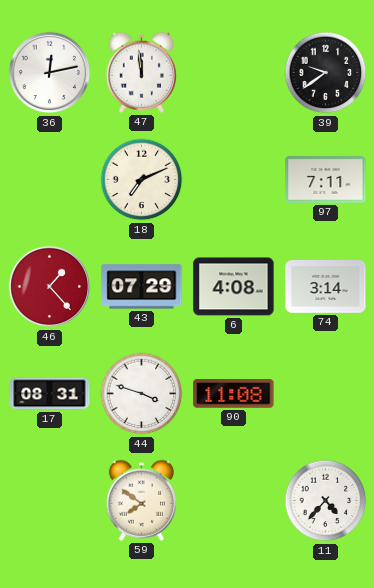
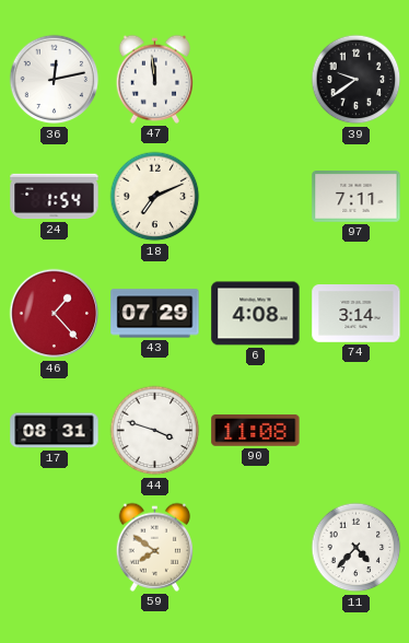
24: none -> 1:54 (55, 197)
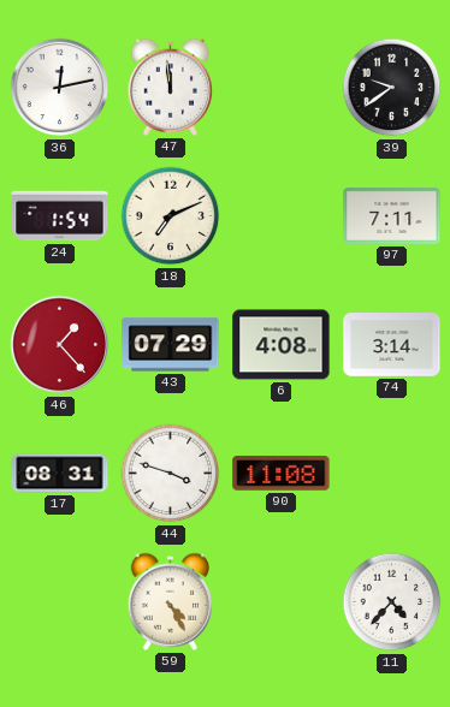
59: 7:51 -> 4:25 (170, 601)
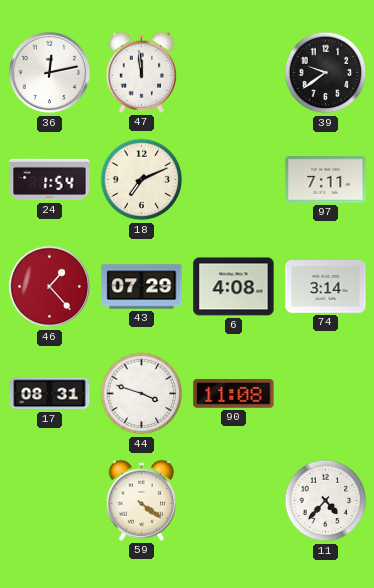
59: 4:25 -> 4:21 (141, 500)
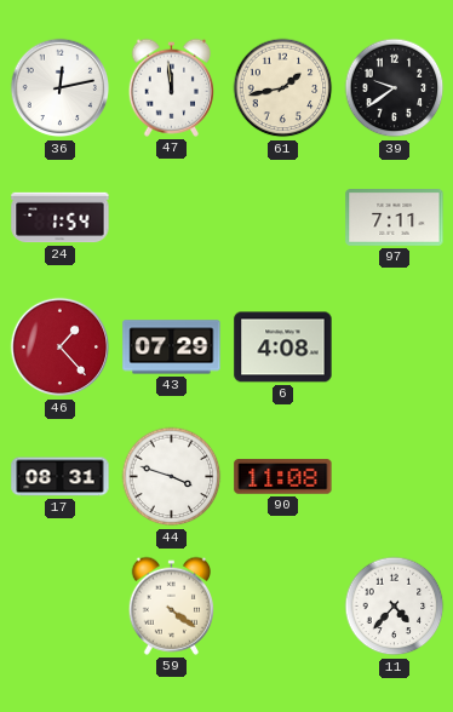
61: none -> 1:43 (283, 88)
18: 7:11 -> none (142, 180)
74: 3:14 -> none (326, 287)
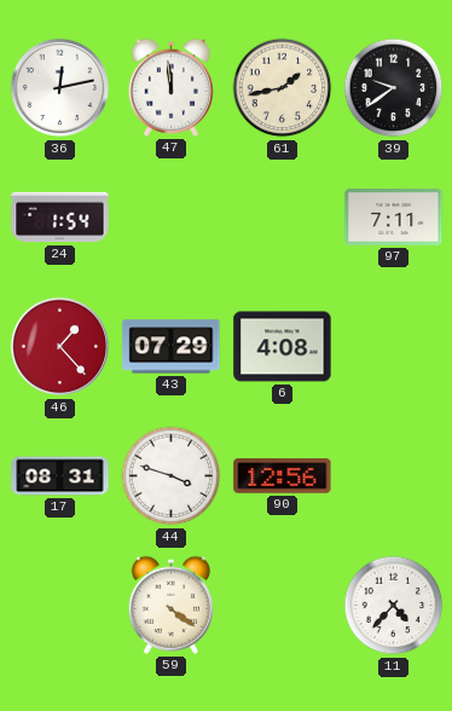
90: 11:08 -> 12:56 (283, 476)
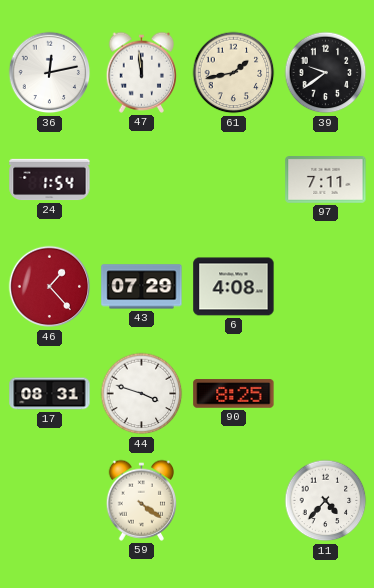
90: 12:56 -> 8:25 (234, 394)
